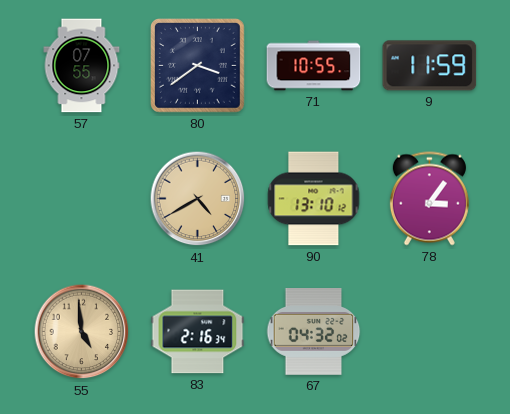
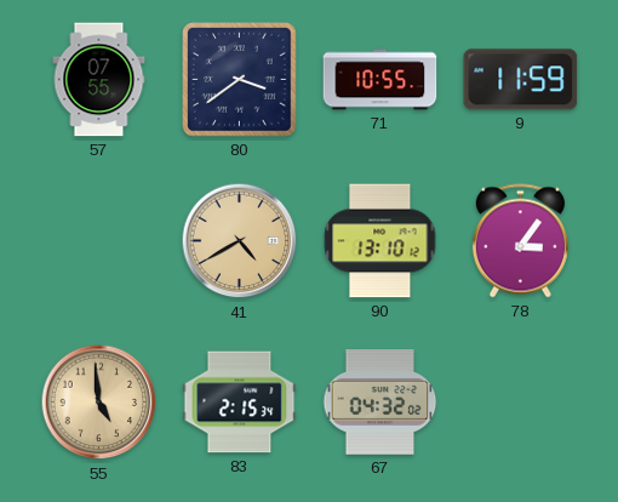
83: 2:16 -> 2:15 (240, 403)
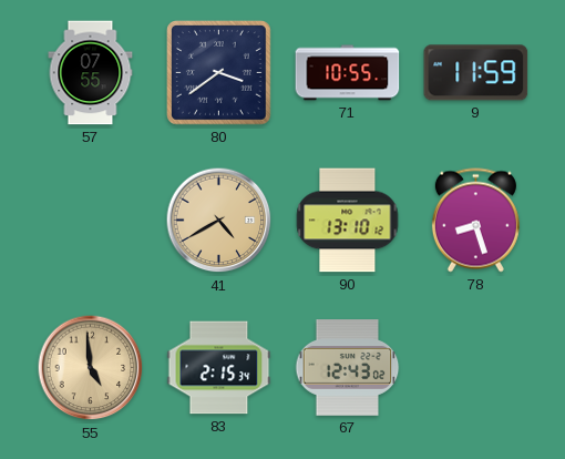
78: 3:06 -> 8:27 (475, 221)
67: 04:32 -> 12:43 (348, 368)
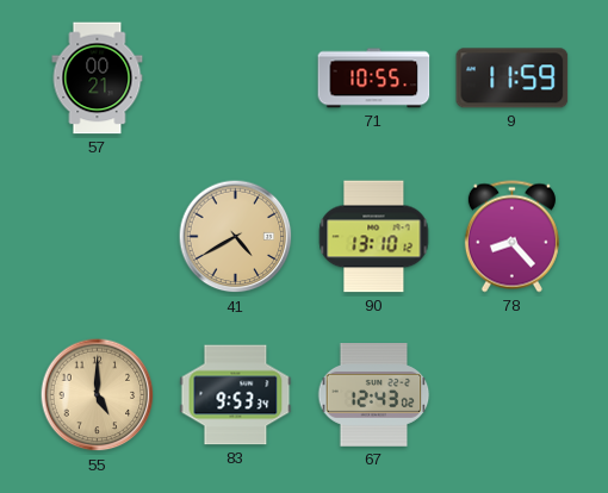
57: 07:55 -> 00:21 (98, 79)
80: 3:39 -> none (219, 73)
78: 8:27 -> 8:23 (511, 237)
55: 4:59 -> 5:00 (98, 395)
83: 2:15 -> 9:53 (236, 395)
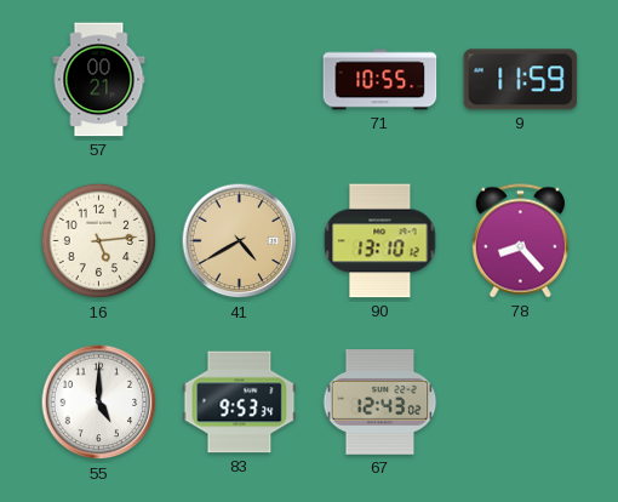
16: none -> 5:14 (99, 241)
55 dial: champagne -> white (99, 403)
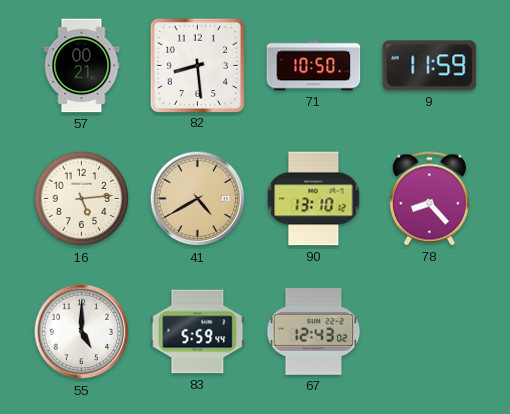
82: none -> 8:29 (197, 65)
71: 10:55 -> 10:50 (314, 66)
83: 9:53 -> 5:59 (198, 332)
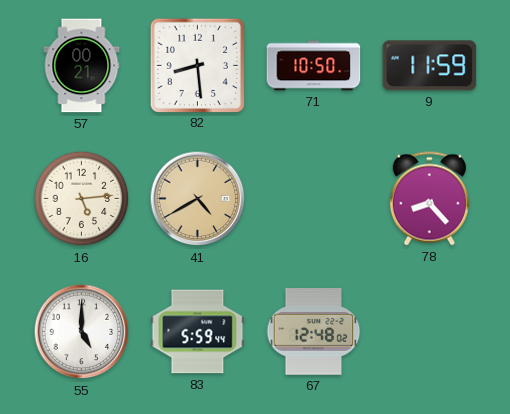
90: 13:10 -> none (314, 199)
67: 12:43 -> 12:48 (314, 332)
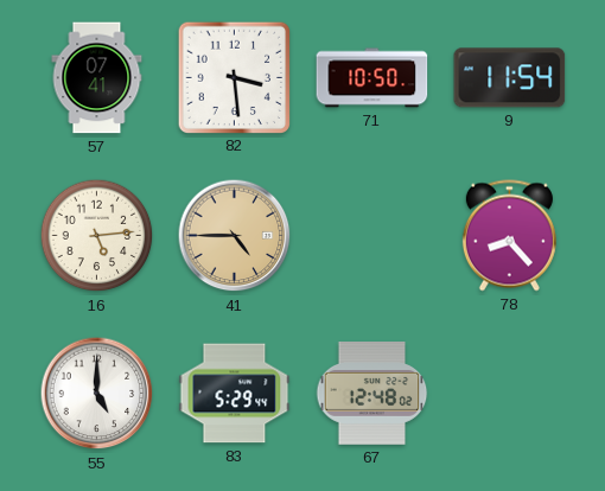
57: 00:21 -> 07:41 (97, 78)
82: 8:29 -> 3:29 (234, 77)
9: 11:59 -> 11:54 (510, 78)
41: 4:40 -> 4:45 (235, 236)
83: 5:59 -> 5:29 (235, 394)
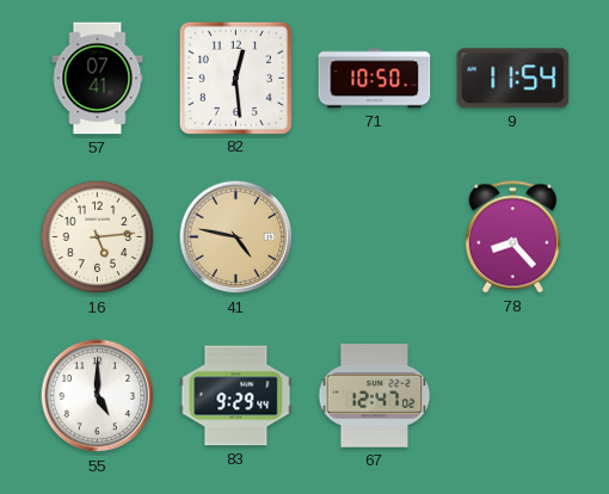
82: 3:29 -> 12:29 (235, 78)
41: 4:45 -> 4:47 (236, 237)
83: 5:29 -> 9:29 (236, 396)
67: 12:48 -> 12:47 (375, 396)
